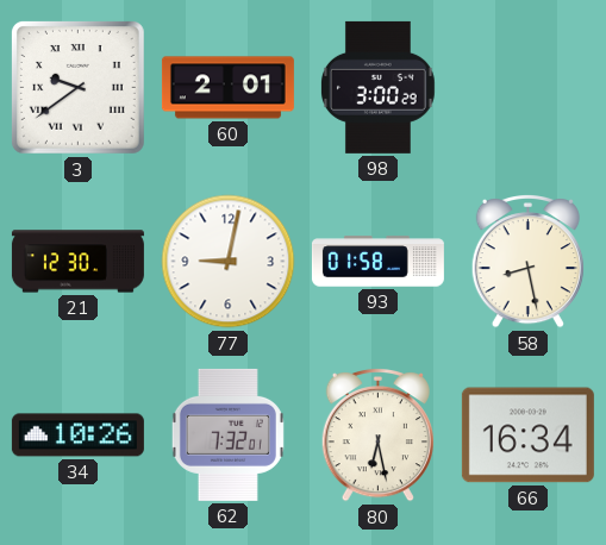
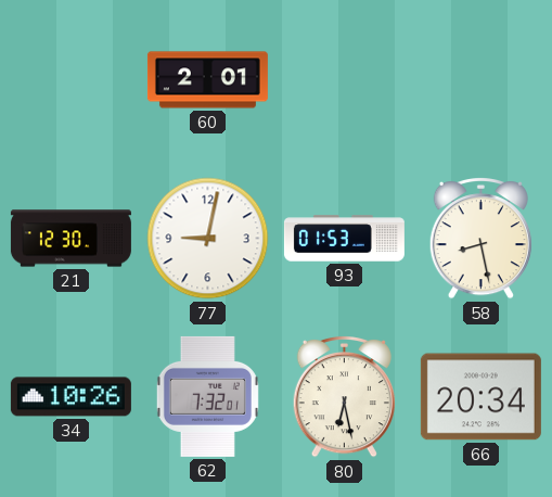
3: 9:39 -> none (77, 87)
98: 3:00 -> none (379, 87)
93: 01:58 -> 01:53 (344, 239)
66: 16:34 -> 20:34 (480, 397)
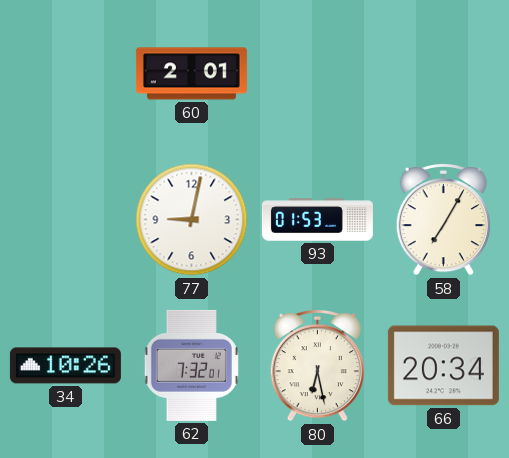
21: 12:30 -> none (70, 239)
58: 8:28 -> 7:05 (443, 219)
